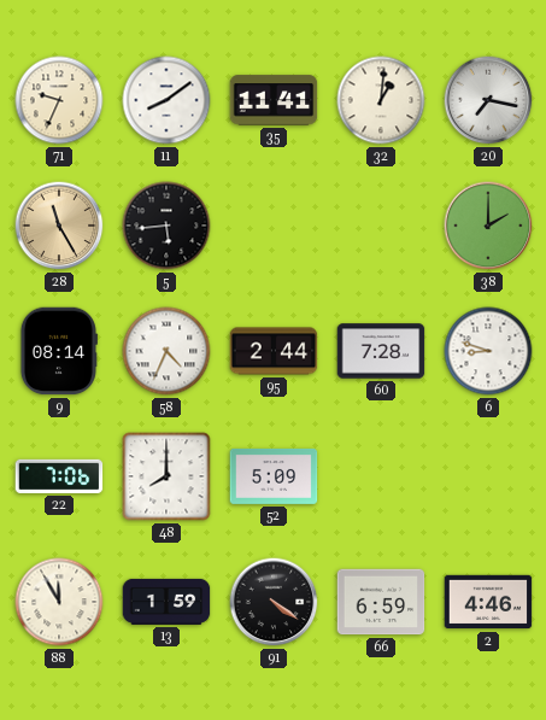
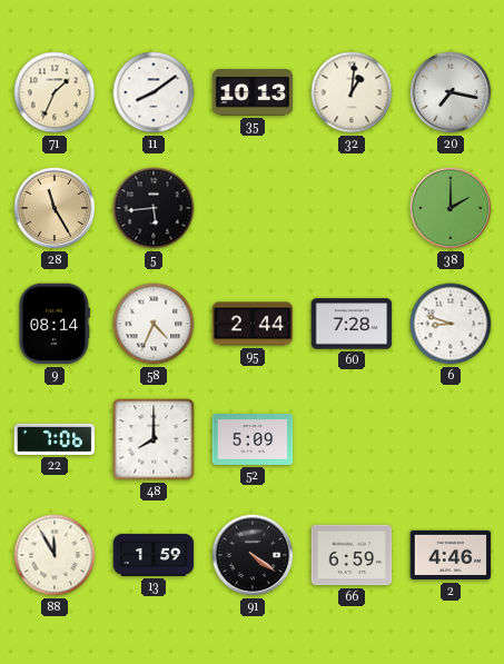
71: 9:34 -> 1:34 (55, 92)
35: 11:41 -> 10:13 (253, 92)
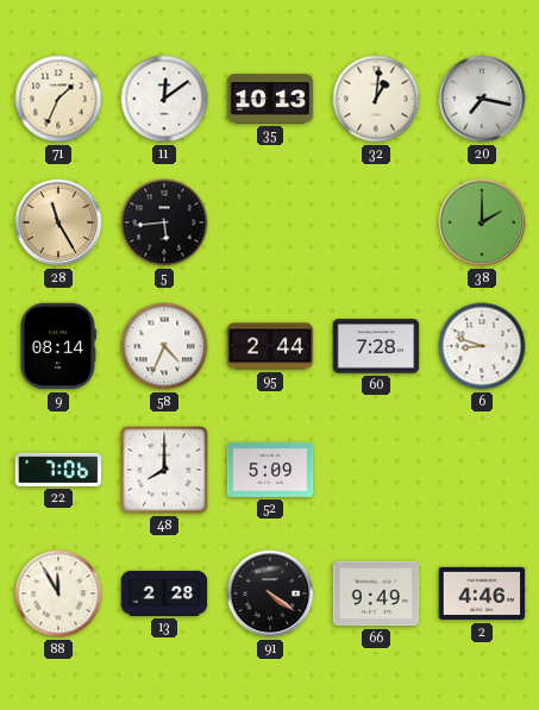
11: 8:09 -> 12:09 (164, 99)
13: 1:59 -> 2:28 (164, 593)
66: 6:59 -> 9:49 (376, 593)
